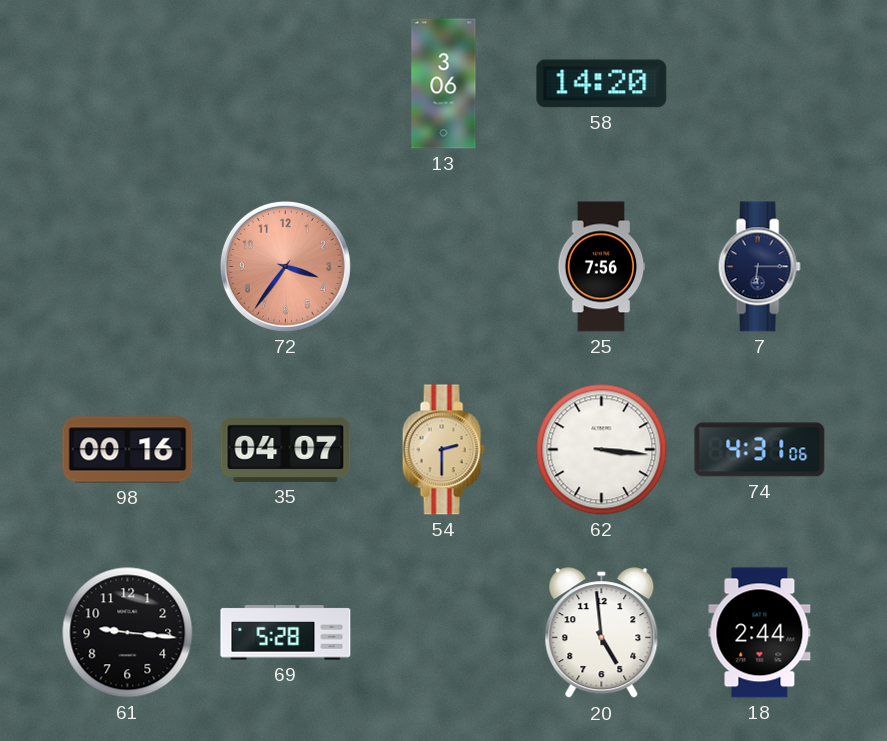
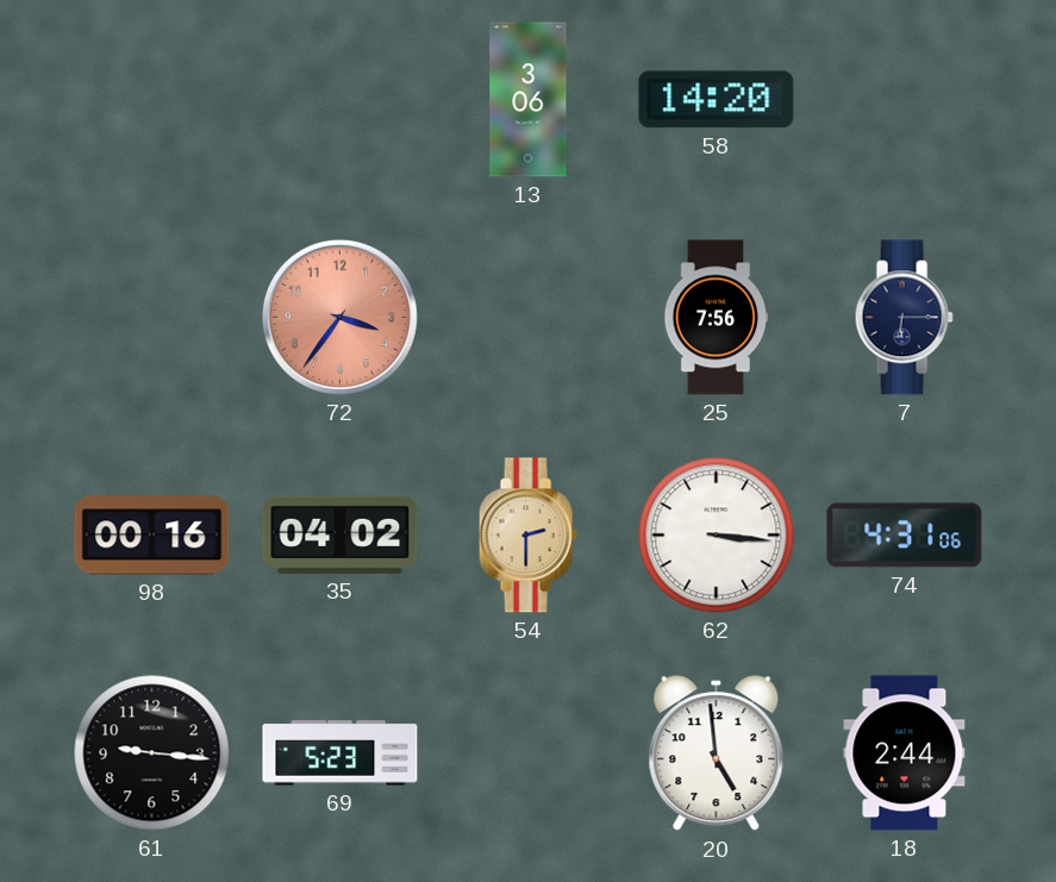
35: 04:07 -> 04:02 (340, 534)
69: 5:28 -> 5:23 (340, 753)
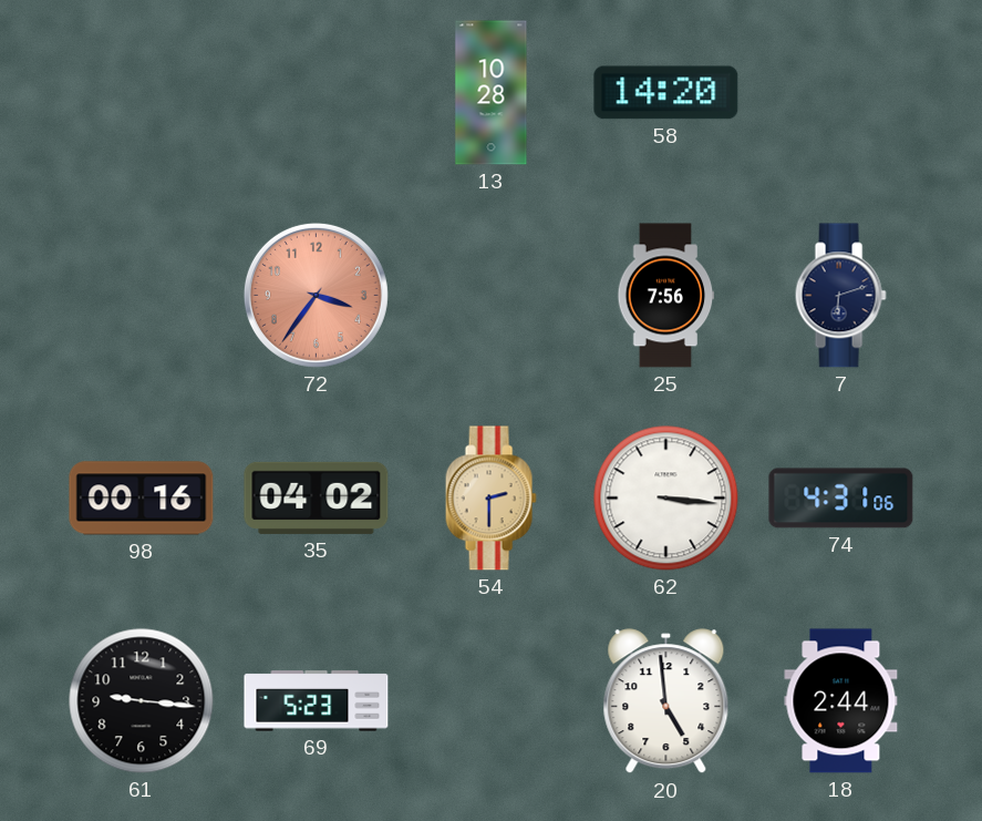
13: 3:06 -> 10:28 (492, 93)
7: 6:15 -> 6:12 (840, 296)
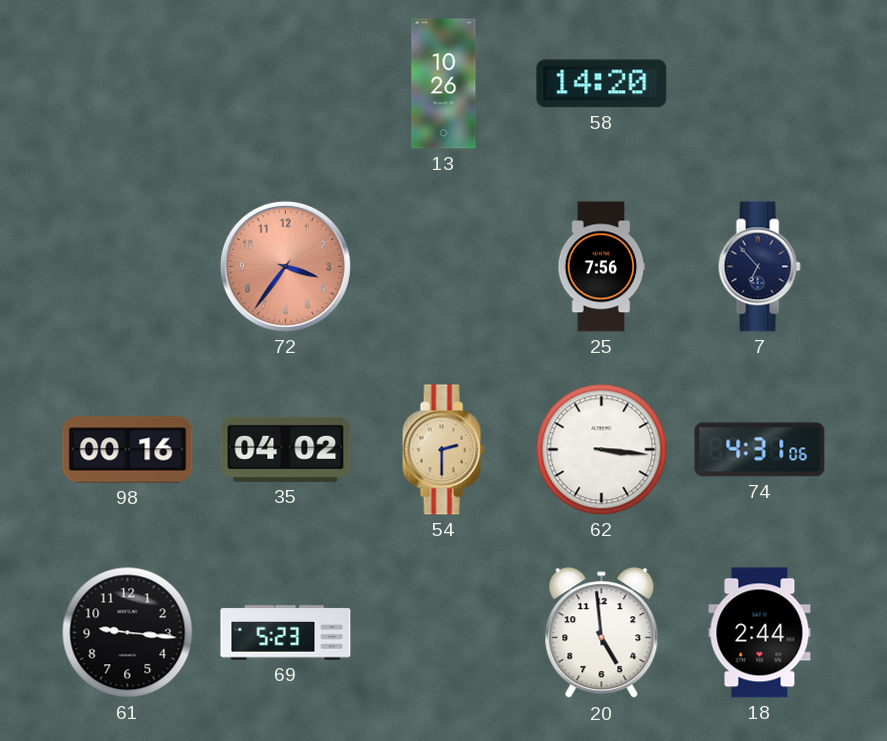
13: 10:28 -> 10:26 (444, 84)
7: 6:12 -> 6:53 (759, 267)
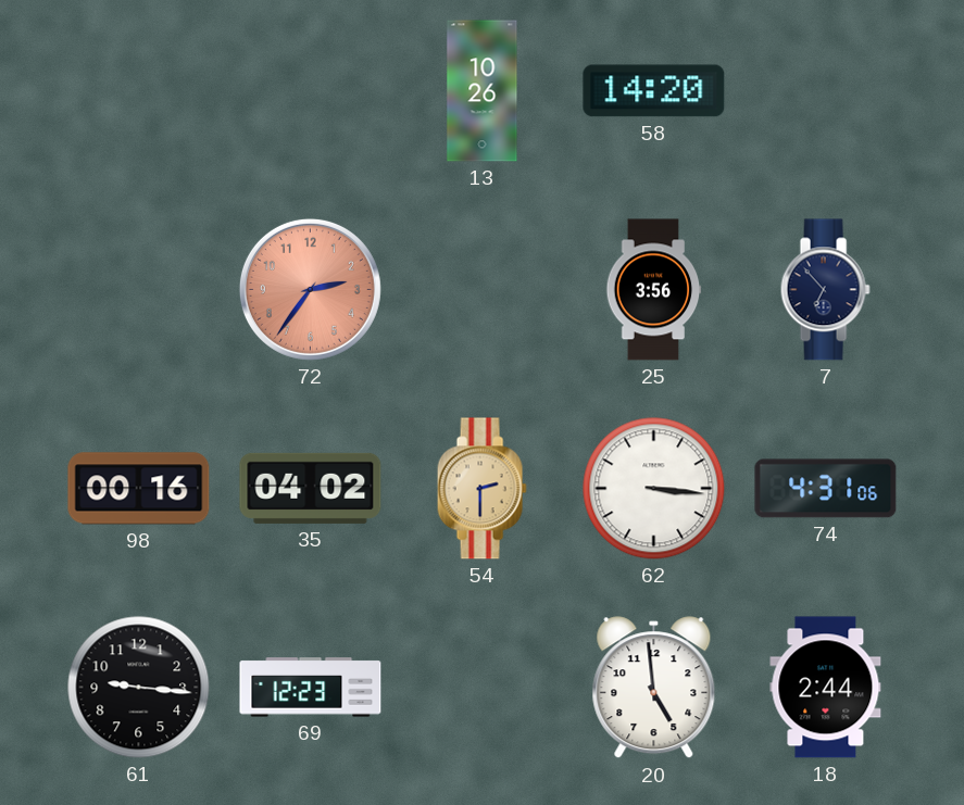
72: 3:36 -> 2:36 (310, 289)
25: 7:56 -> 3:56 (654, 290)
69: 5:23 -> 12:23 (311, 688)
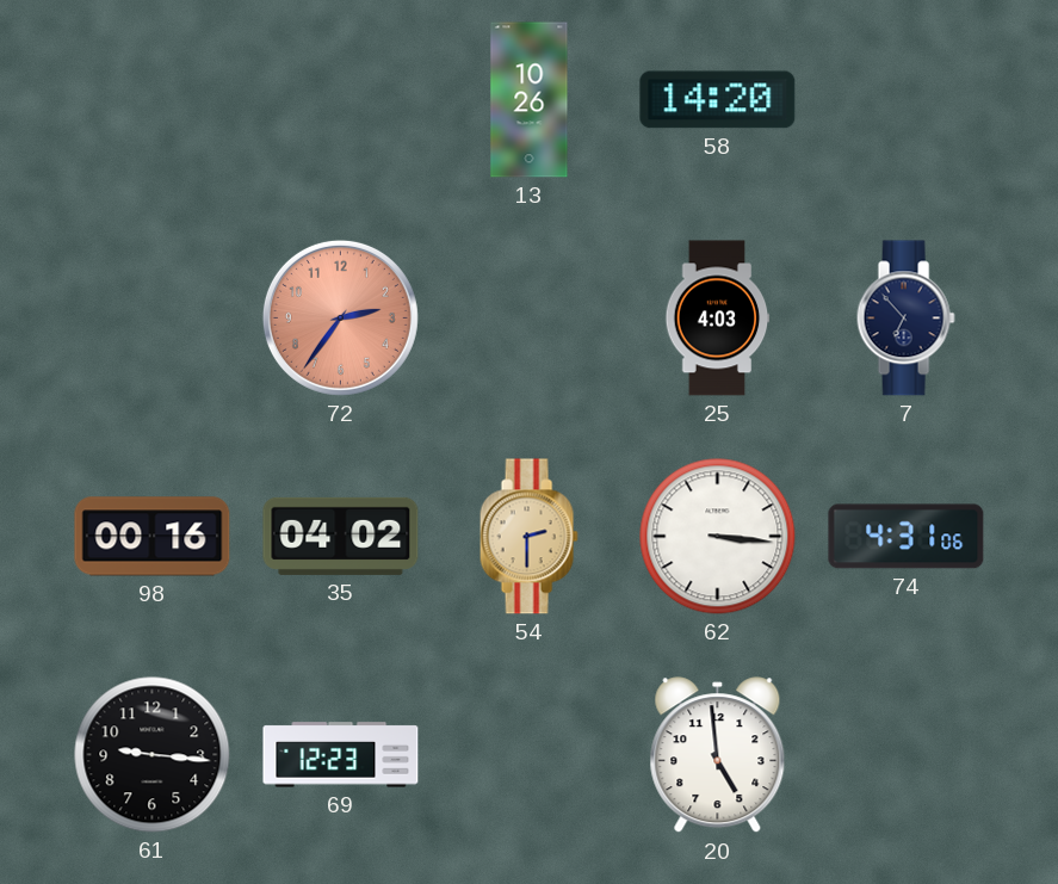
25: 3:56 -> 4:03 (718, 319)
18: 2:44 -> none (826, 688)
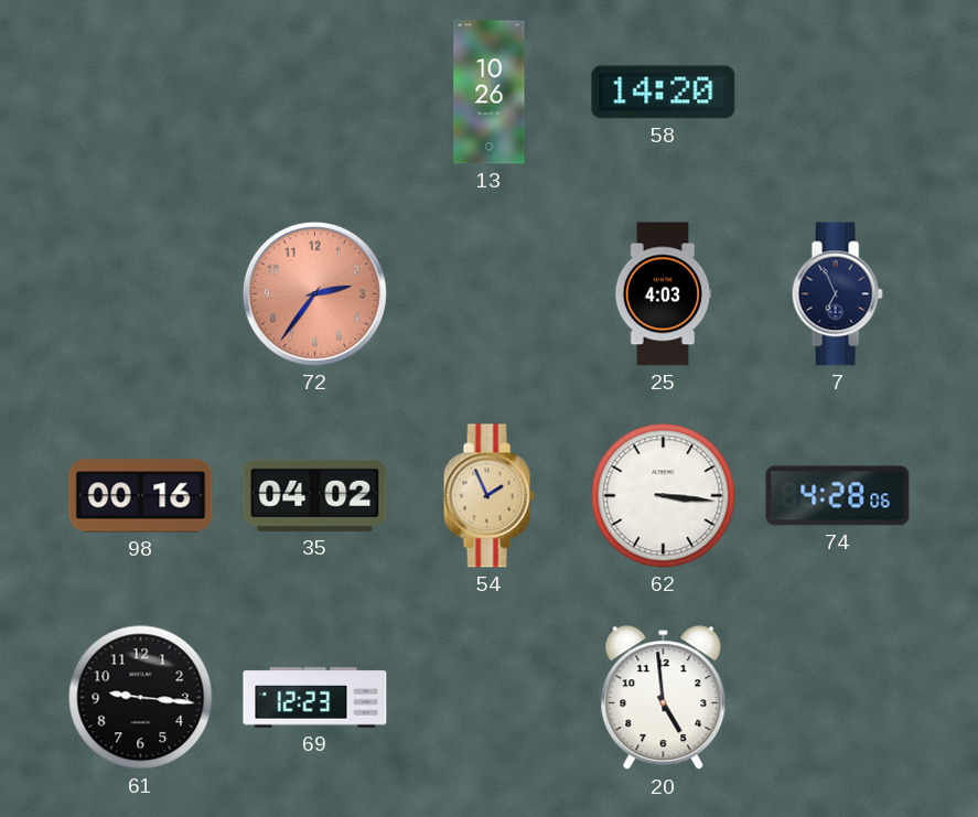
7: 6:53 -> 6:56 (837, 294)
54: 2:30 -> 1:56 (488, 496)
74: 4:31 -> 4:28 (838, 496)
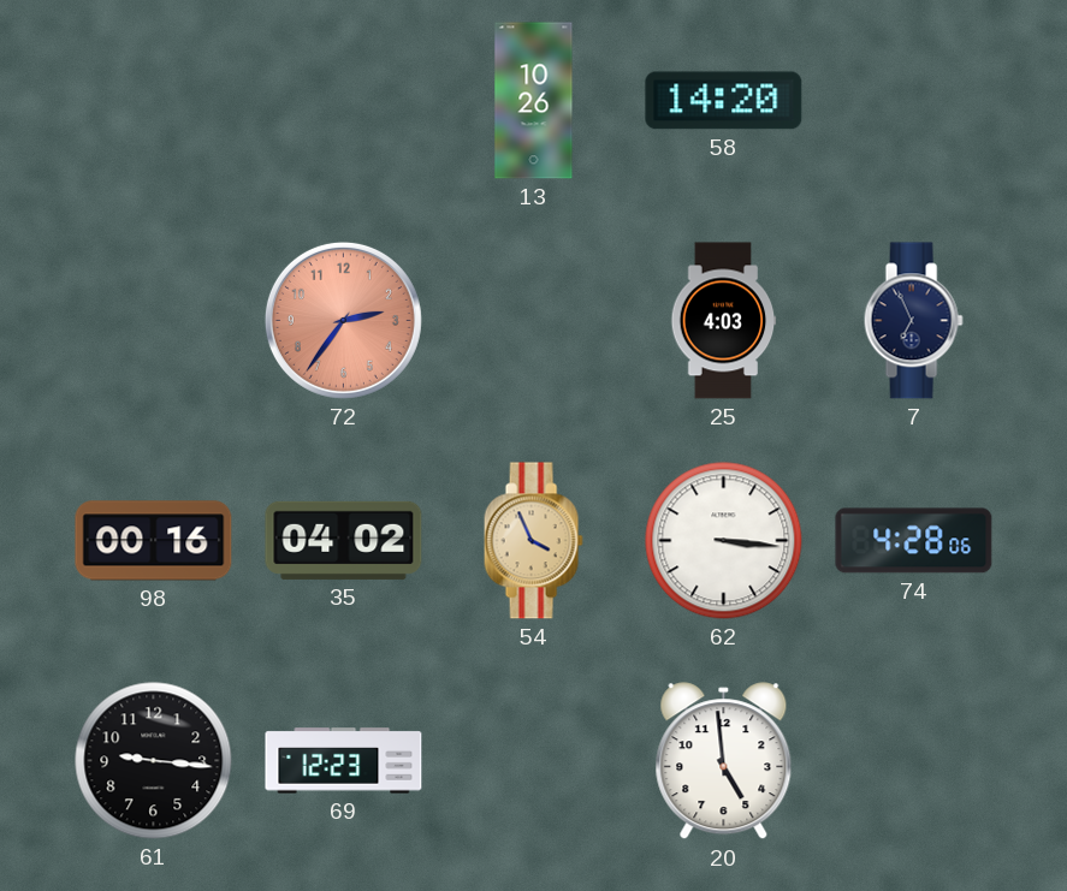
54: 1:56 -> 3:56 (533, 541)
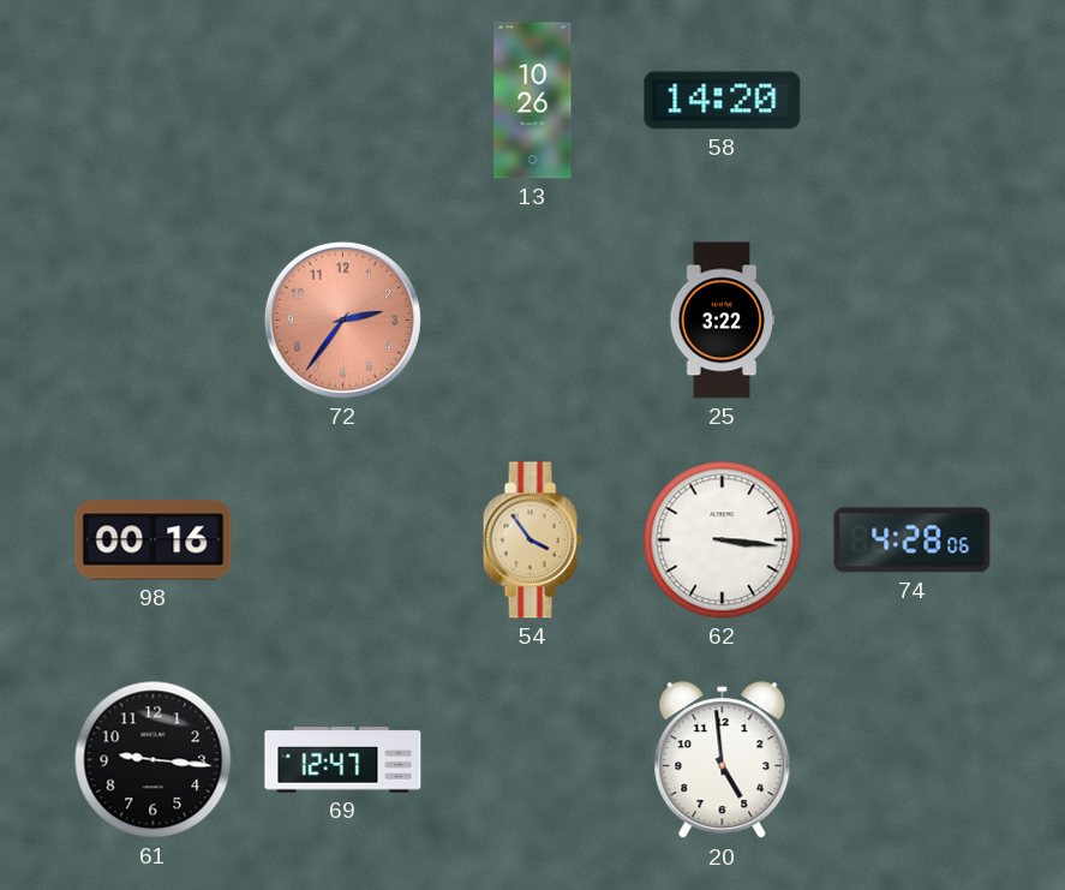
25: 4:03 -> 3:22 (723, 321)
7: 6:56 -> none (913, 321)
35: 04:02 -> none (344, 540)
54: 3:56 -> 3:54 (532, 540)
69: 12:23 -> 12:47 (343, 760)
